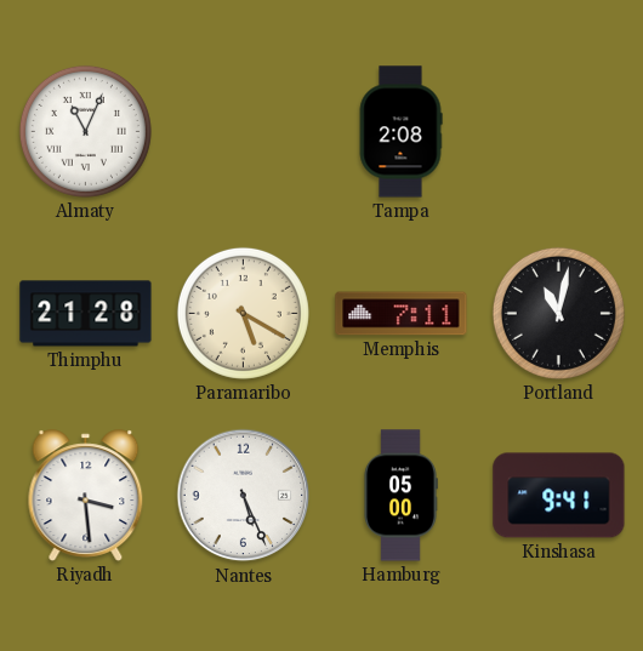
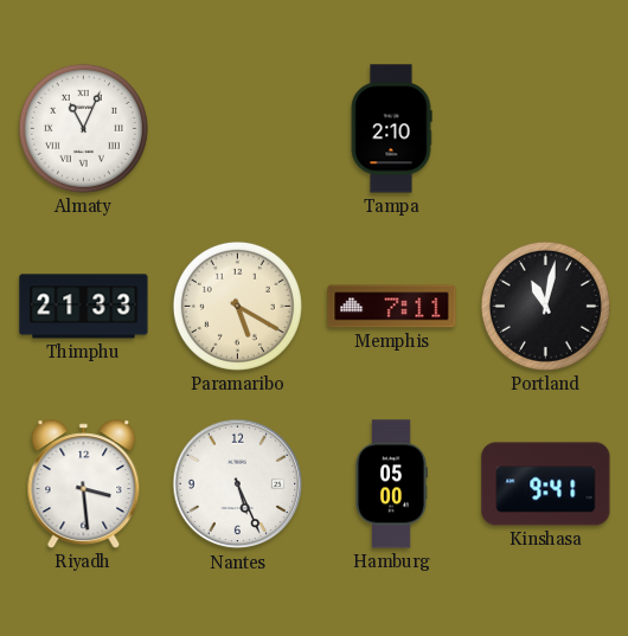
Tampa: 2:08 -> 2:10 (391, 129)
Thimphu: 21:28 -> 21:33 (84, 307)
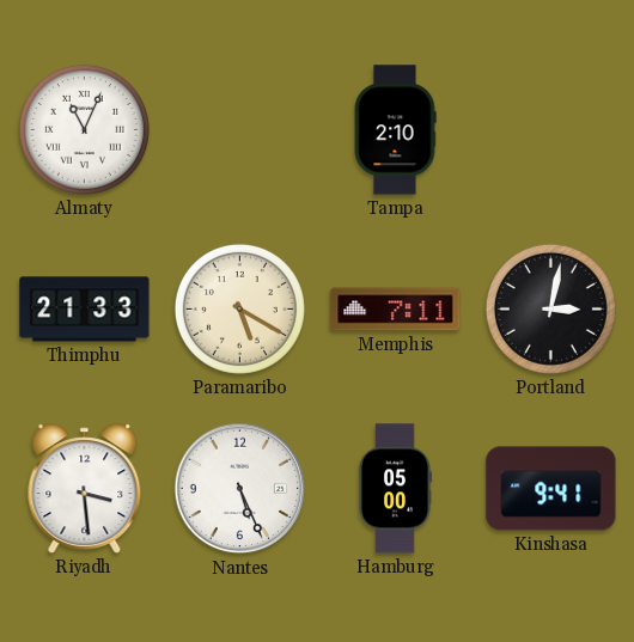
Portland: 11:02 -> 3:02 (550, 308)
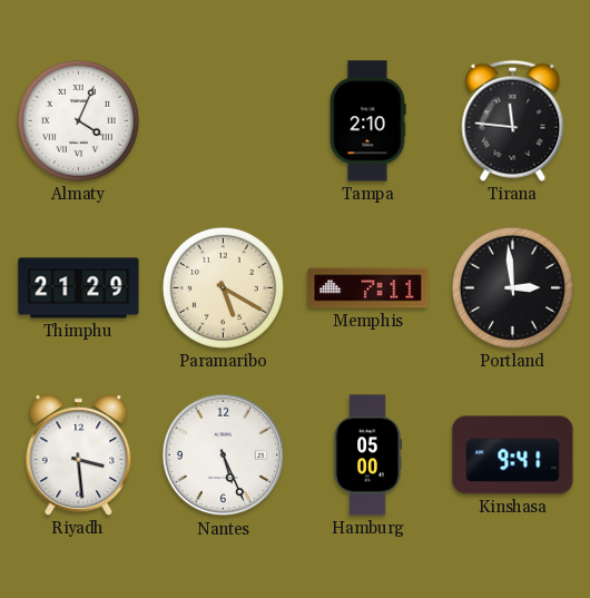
Almaty: 11:04 -> 4:04 (78, 120)
Tirana: none -> 11:46 (513, 120)
Thimphu: 21:33 -> 21:29 (79, 288)
Portland: 3:02 -> 2:59 (512, 287)
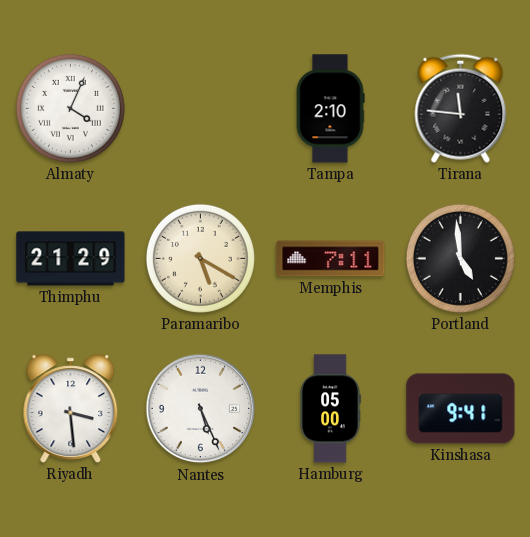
Portland: 2:59 -> 4:59 (460, 258)
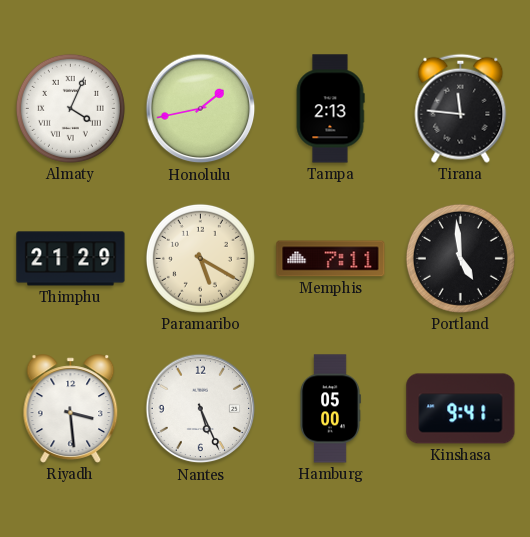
Honolulu: none -> 1:43 (201, 109)
Tampa: 2:10 -> 2:13 (330, 109)
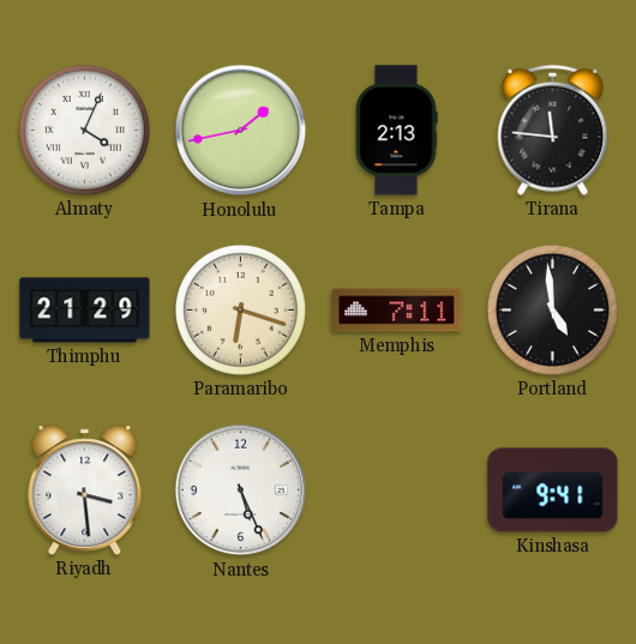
Paramaribo: 5:20 -> 6:18 (240, 309)
Hamburg: 05:00 -> none (330, 409)
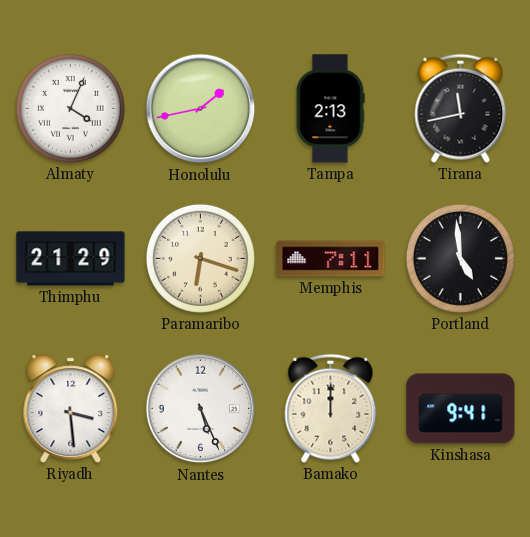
Tirana: 11:46 -> 11:43 (461, 108)
Bamako: none -> 12:00 (331, 408)
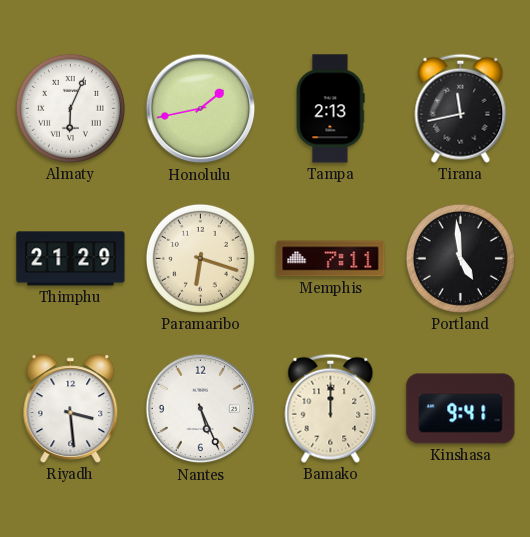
Almaty: 4:04 -> 6:04 (70, 108)
